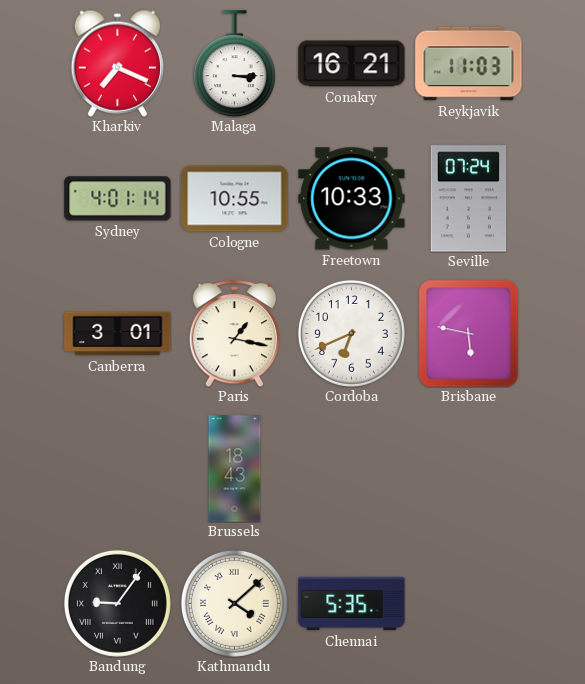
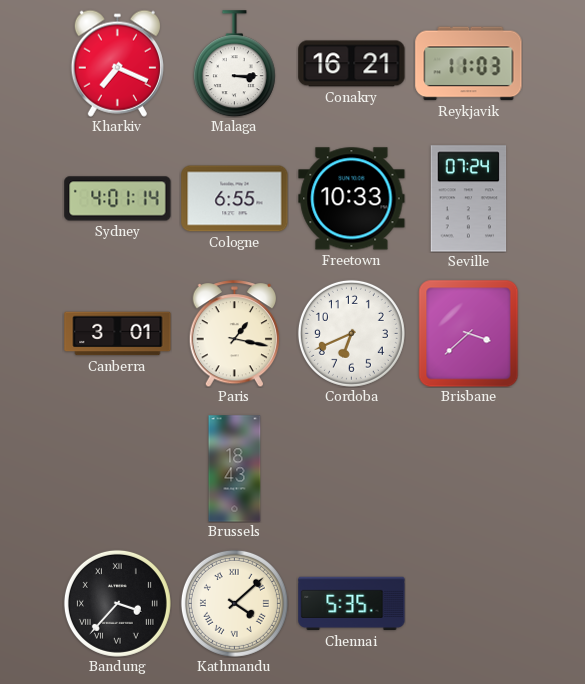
Cologne: 10:55 -> 6:55 (235, 199)
Brisbane: 5:47 -> 3:38 (469, 333)
Bandung: 9:06 -> 3:37 (117, 603)
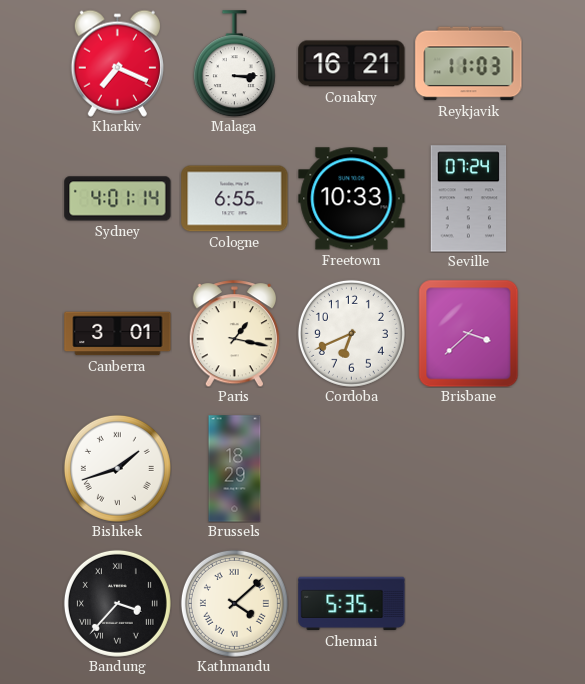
Bishkek: none -> 1:42 (117, 468)
Brussels: 18:43 -> 18:29 (235, 469)
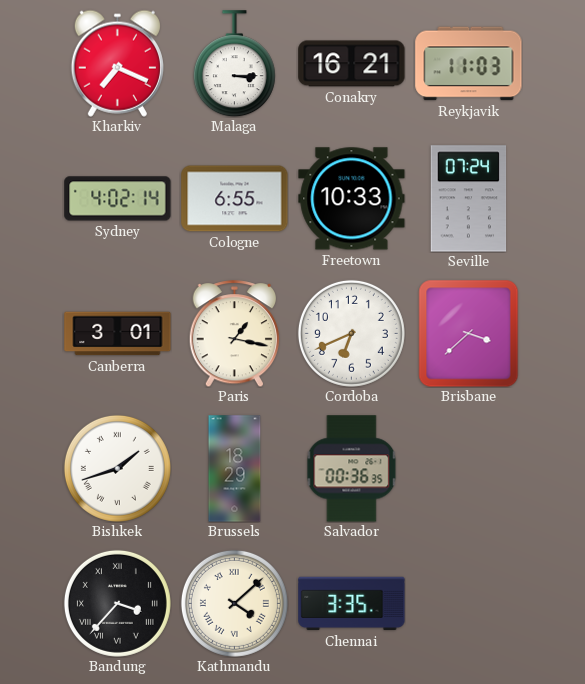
Sydney: 4:01 -> 4:02 (118, 199)
Salvador: none -> 00:36 (352, 469)
Chennai: 5:35 -> 3:35 (352, 604)
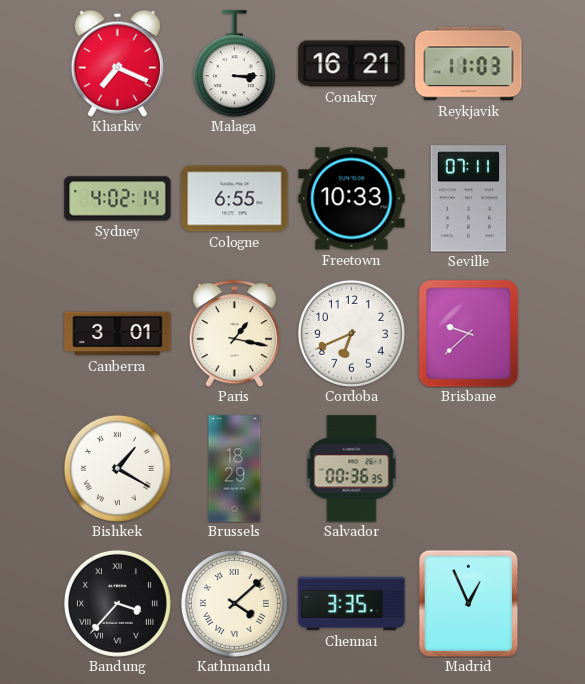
Seville: 07:24 -> 07:11 (469, 199)
Brisbane: 3:38 -> 9:38 (469, 333)
Bishkek: 1:42 -> 1:20 (117, 468)
Madrid: none -> 12:56 (469, 603)
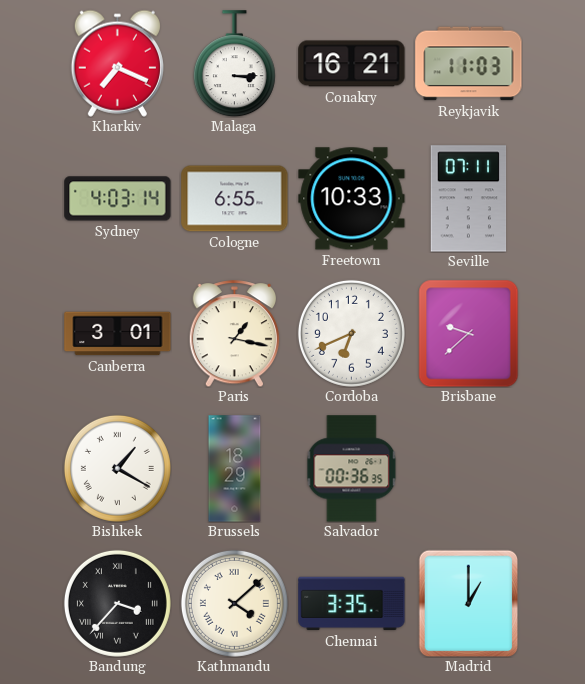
Sydney: 4:02 -> 4:03 (118, 199)
Madrid: 12:56 -> 1:00 (469, 603)
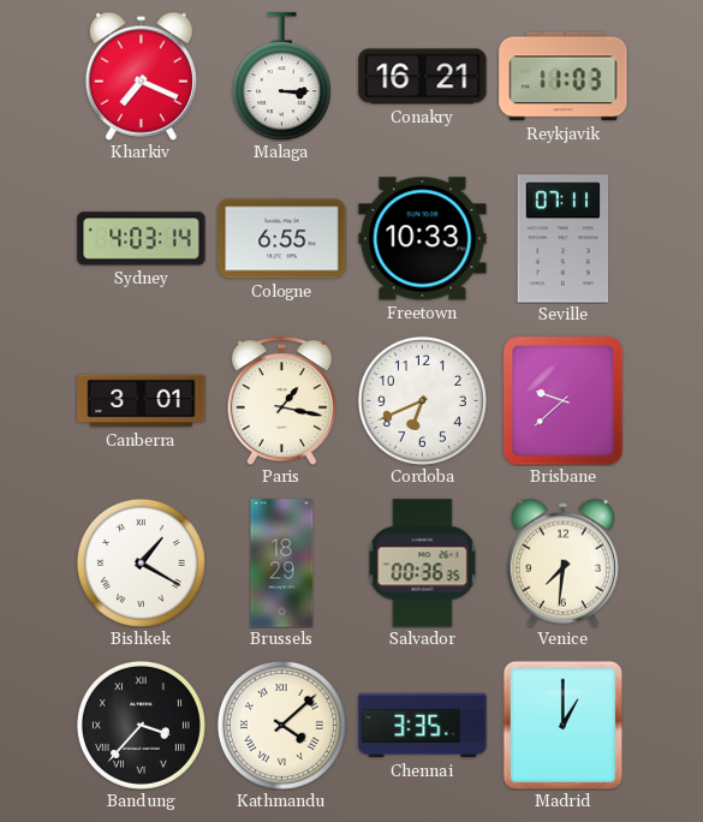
Venice: none -> 7:31 (562, 562)
